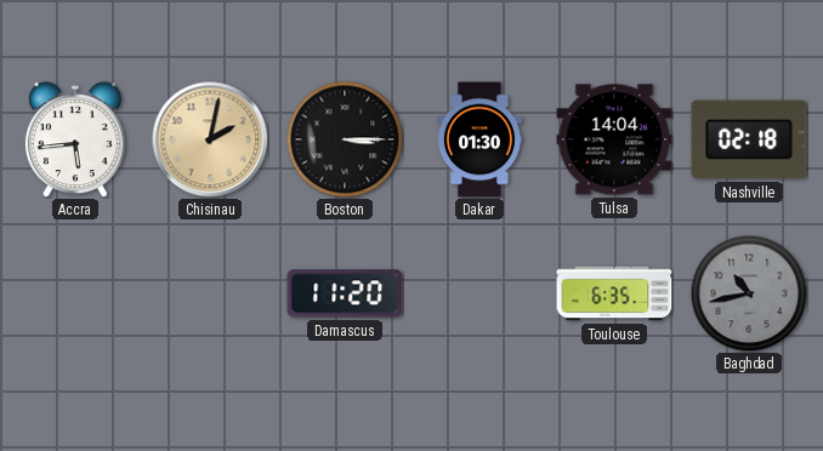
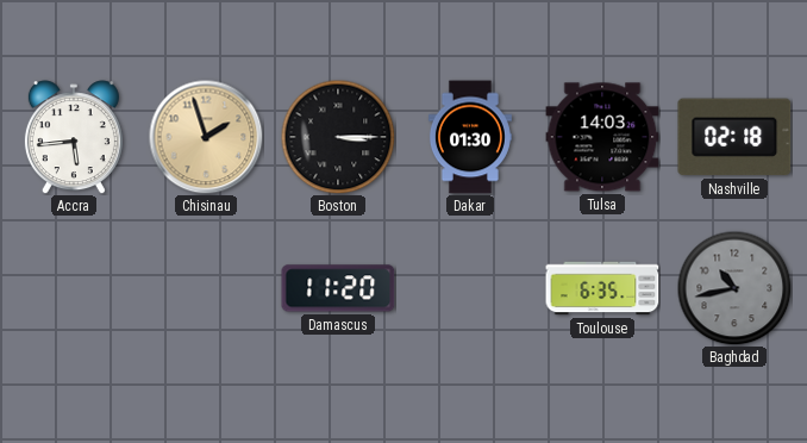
Chisinau: 2:02 -> 1:57 (206, 137)
Tulsa: 14:04 -> 14:03 (602, 137)
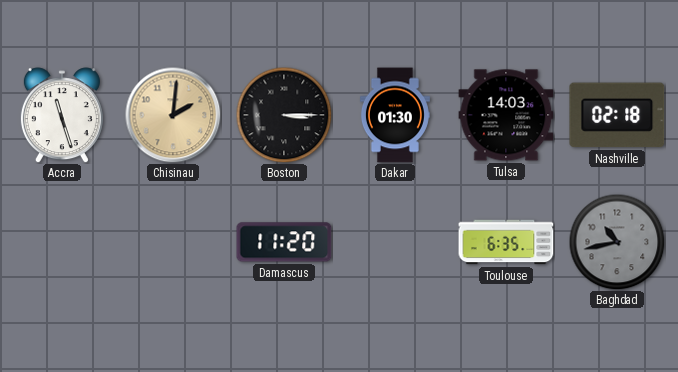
Accra: 5:44 -> 11:27 (62, 115)
Chisinau: 1:57 -> 2:01 (173, 115)
